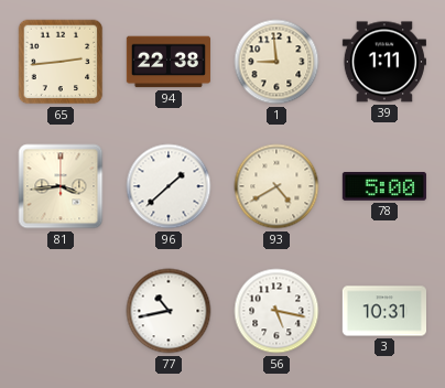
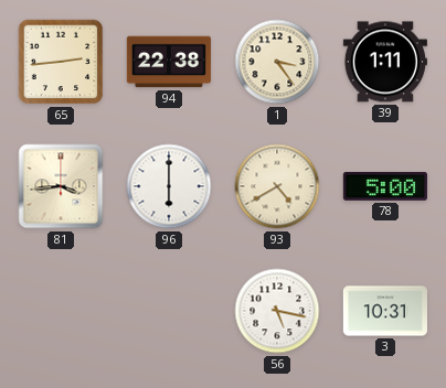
1: 8:59 -> 3:24 (277, 62)
96: 1:38 -> 6:00 (169, 186)
77: 10:43 -> none (169, 311)
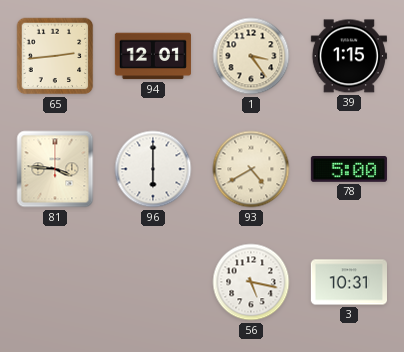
94: 22:38 -> 12:01 (153, 56)
39: 1:11 -> 1:15 (349, 56)
81: 3:44 -> 3:46 (55, 169)
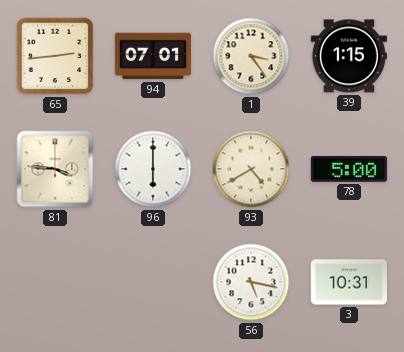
94: 12:01 -> 07:01 (153, 56)
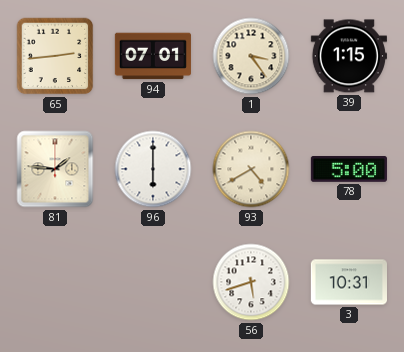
81: 3:46 -> 1:46 (55, 169)
56: 5:17 -> 5:42 (251, 282)
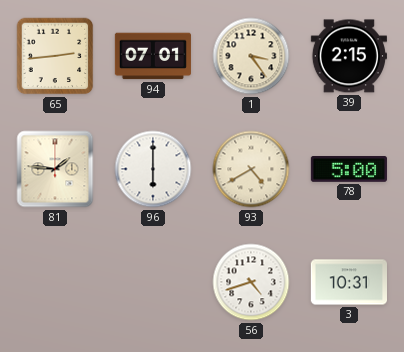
39: 1:15 -> 2:15 (349, 56)
56: 5:42 -> 4:42 (251, 282)
